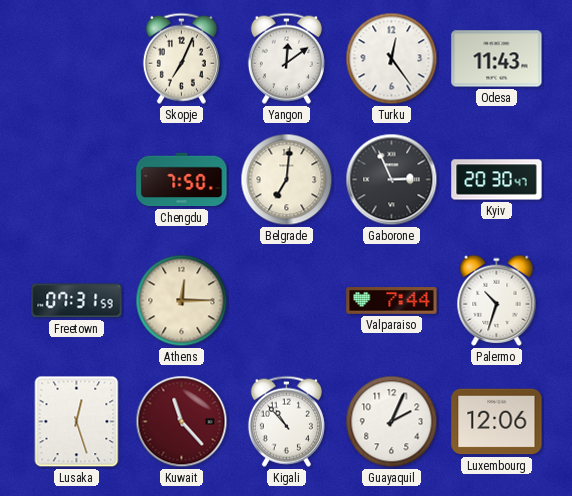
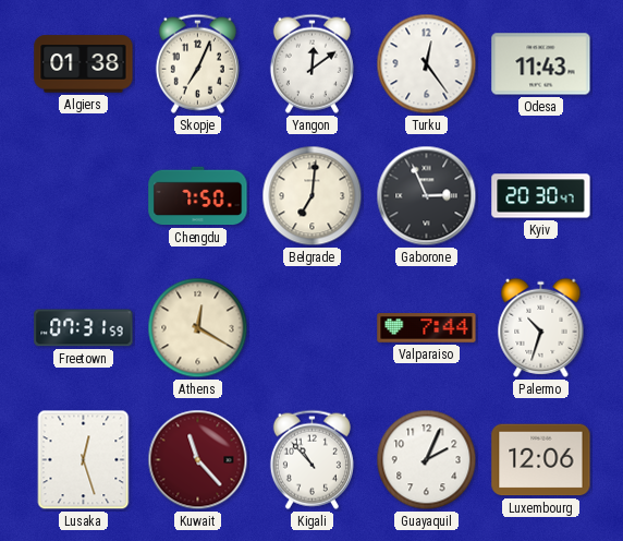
Algiers: none -> 01:38 (84, 64)
Athens: 12:15 -> 12:20 (198, 328)
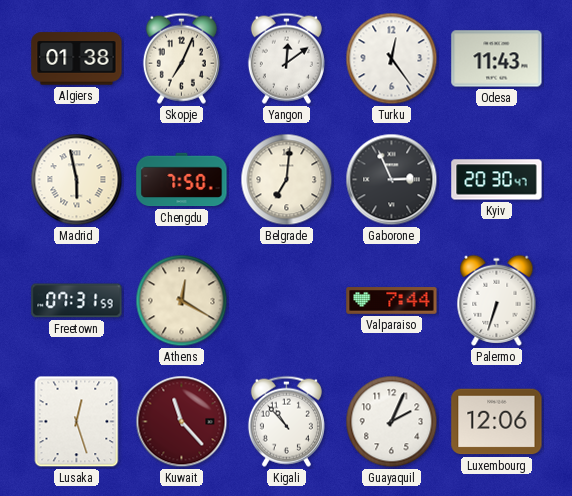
Madrid: none -> 5:58 (77, 180)
Palermo: 10:33 -> 6:33 (497, 300)
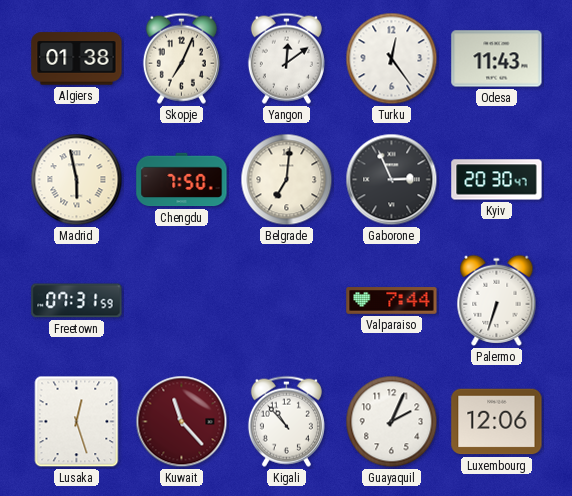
Athens: 12:20 -> none (182, 301)
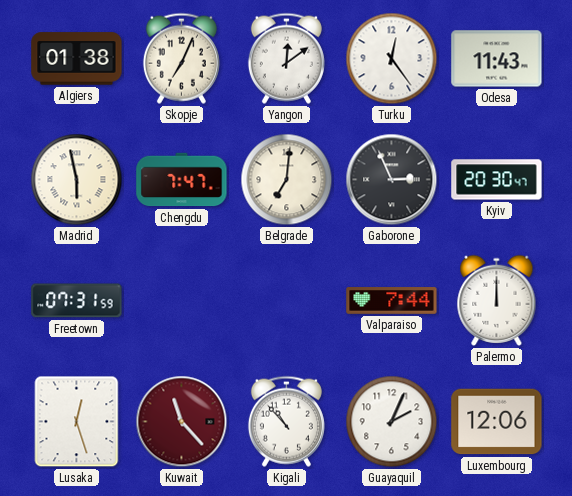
Chengdu: 7:50 -> 7:47 (182, 180)
Palermo: 6:33 -> 12:00 (497, 300)
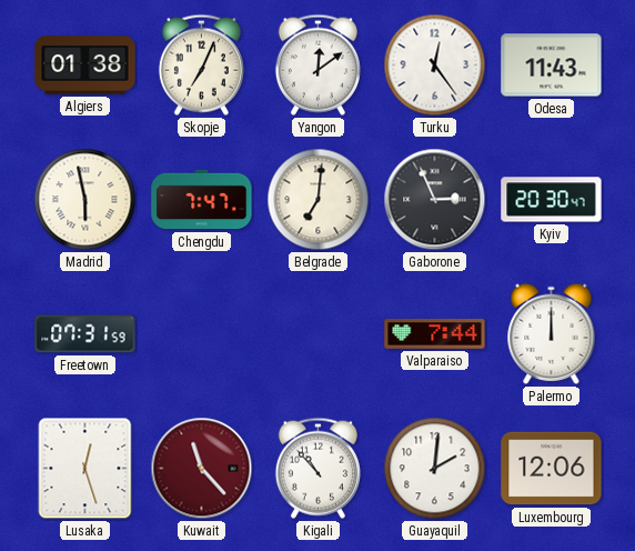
Guayaquil: 2:04 -> 2:01 (435, 469)
